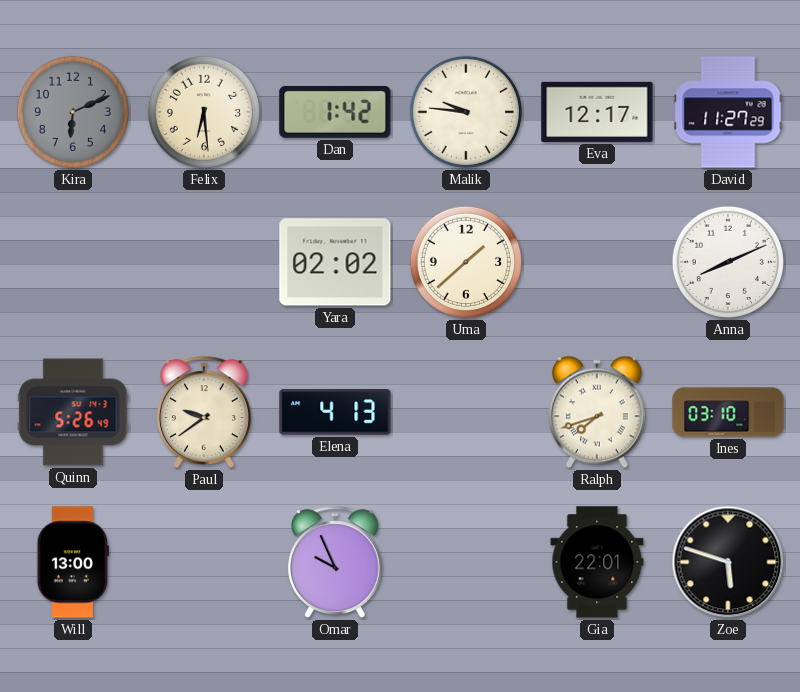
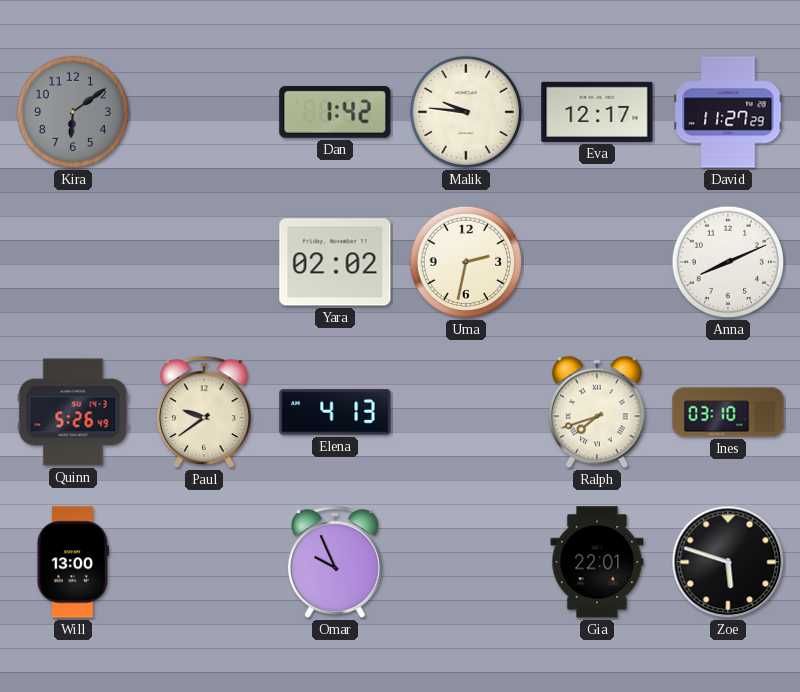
Kira: 6:11 -> 6:09 (73, 112)
Felix: 6:29 -> none (204, 112)
Uma: 1:38 -> 2:32 (466, 262)
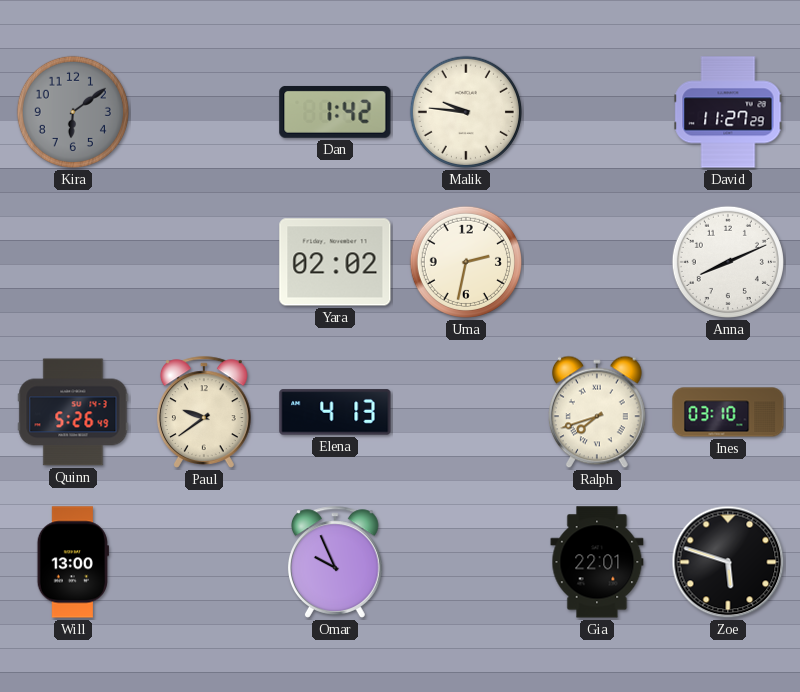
Eva: 12:17 -> none (597, 112)
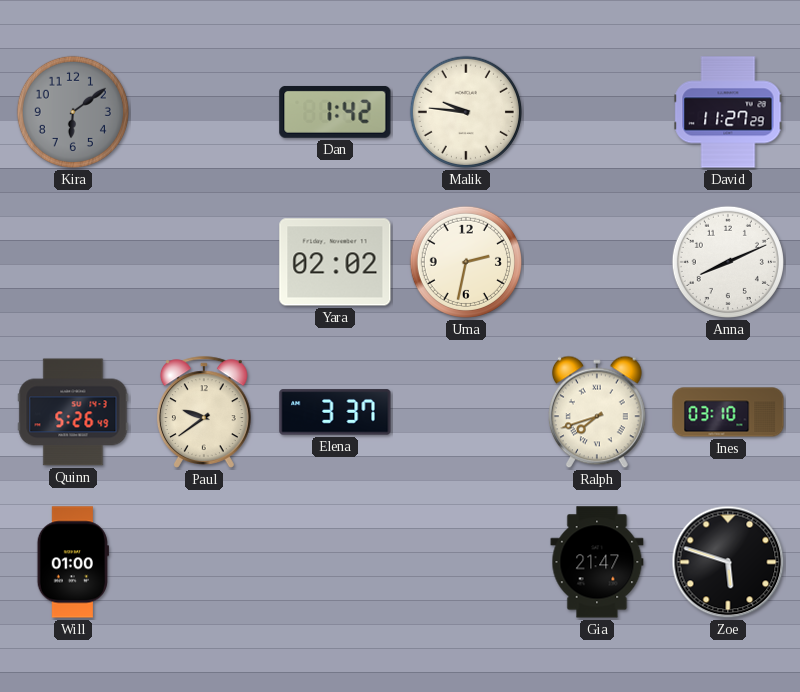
Elena: 4:13 -> 3:37 (335, 412)
Will: 13:00 -> 01:00 (73, 562)
Omar: 9:56 -> none (335, 562)
Gia: 22:01 -> 21:47 (597, 562)
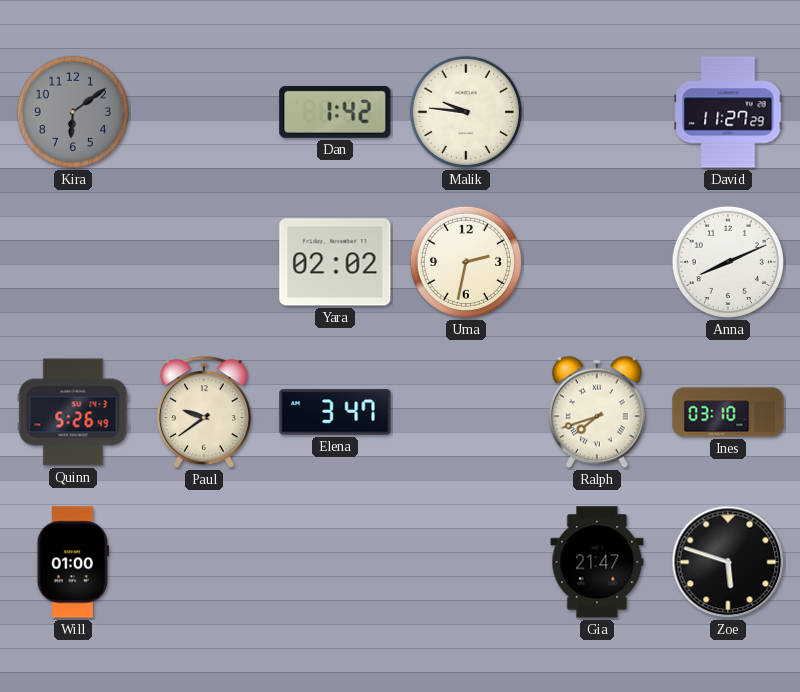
Elena: 3:37 -> 3:47 (335, 412)
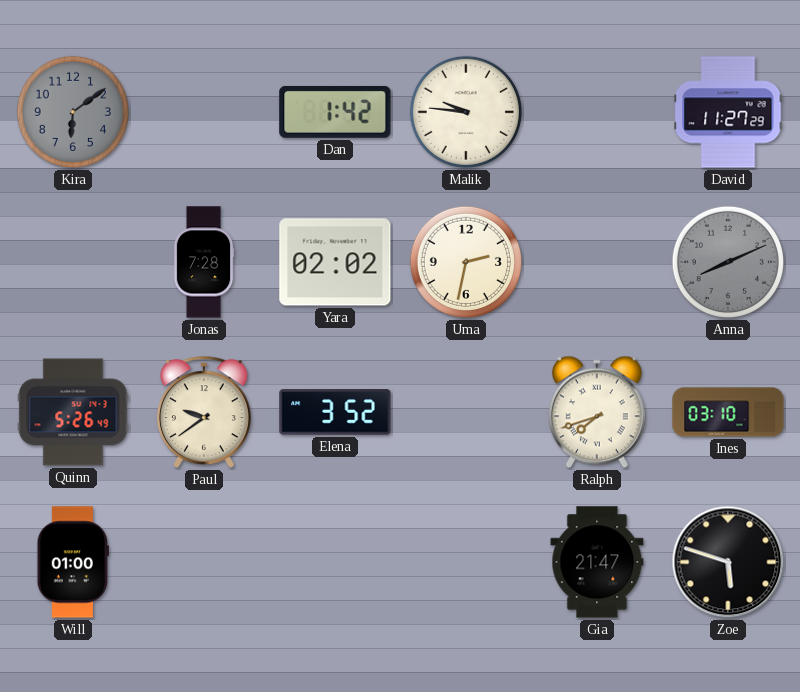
Jonas: none -> 7:28 (204, 262)
Anna dial: white -> grey (728, 262)
Elena: 3:47 -> 3:52 (335, 412)
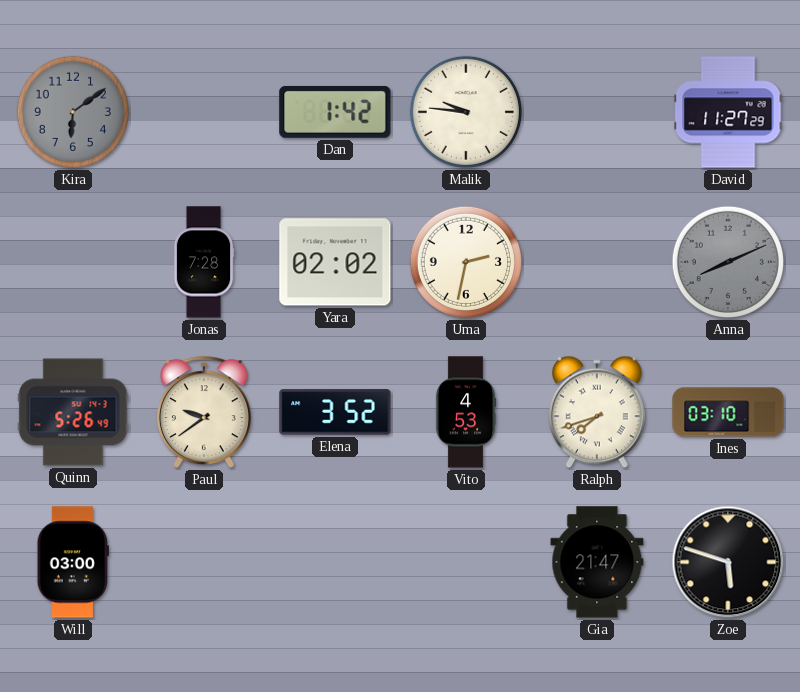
Vito: none -> 4:53 (466, 412)
Will: 01:00 -> 03:00 (73, 562)
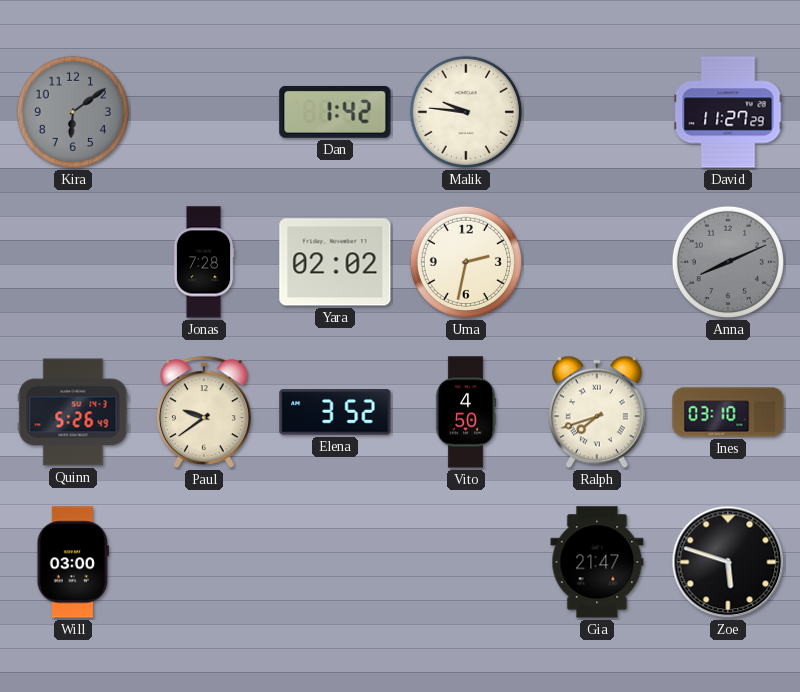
Vito: 4:53 -> 4:50 (466, 412)
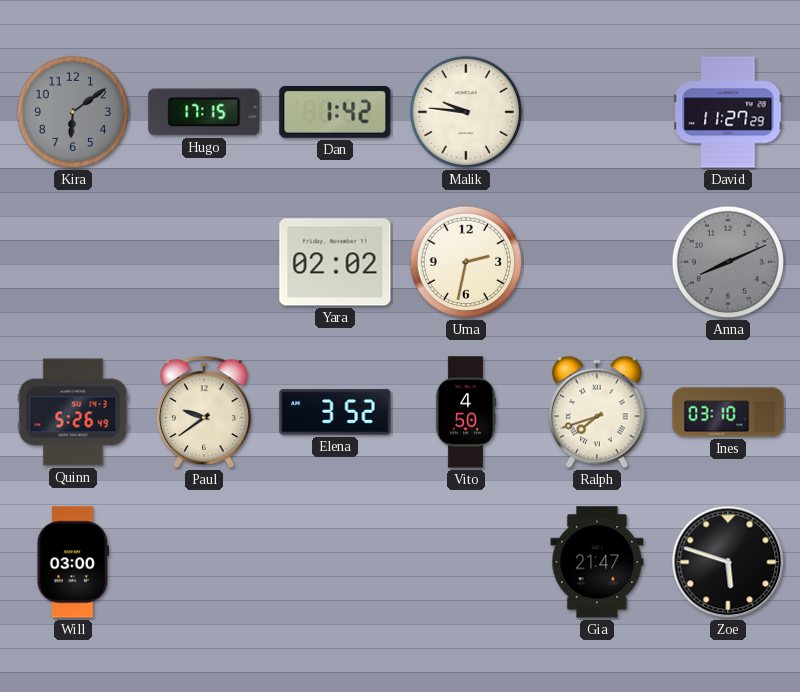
Hugo: none -> 17:15 (204, 112)
Jonas: 7:28 -> none (204, 262)
